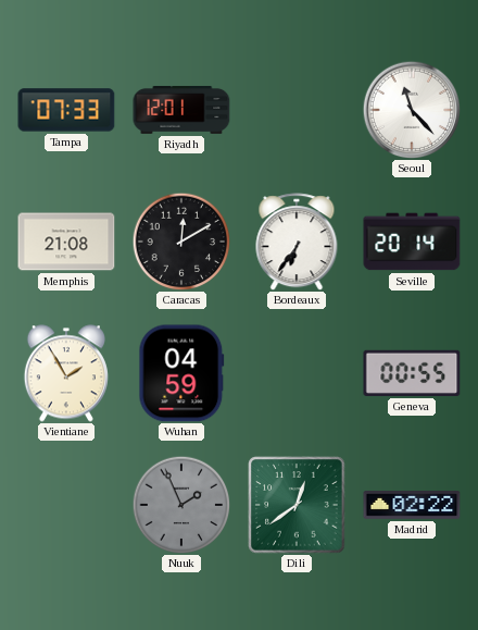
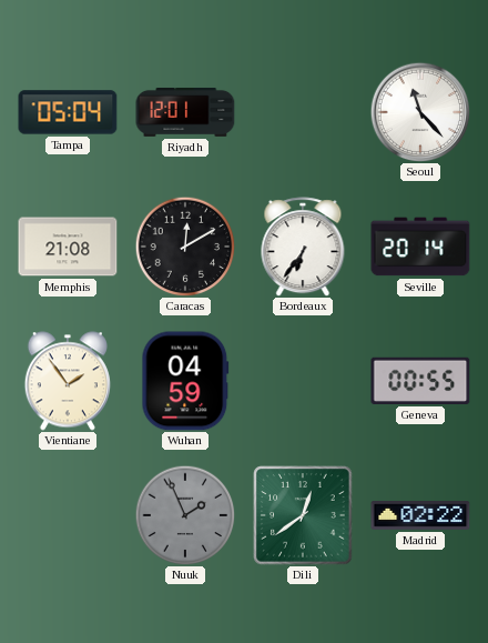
Tampa: 07:33 -> 05:04 (68, 112)
Vientiane: 1:55 -> 1:54 (68, 381)
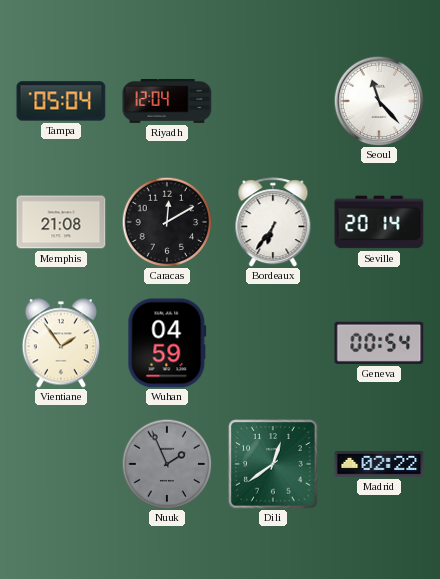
Riyadh: 12:01 -> 12:04 (167, 101)
Geneva: 00:55 -> 00:54 (379, 343)
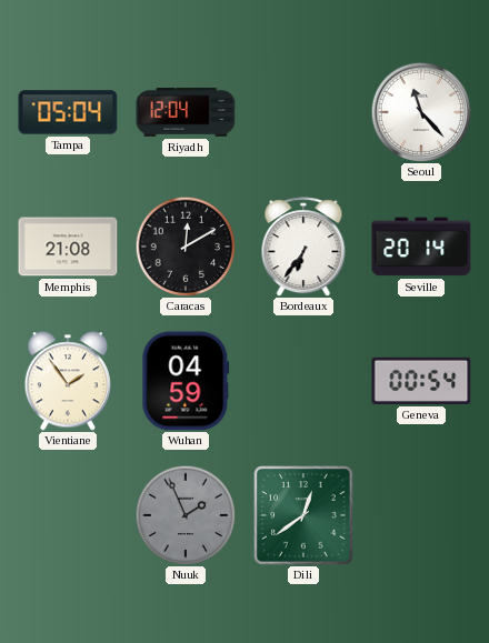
Madrid: 02:22 -> none (379, 464)
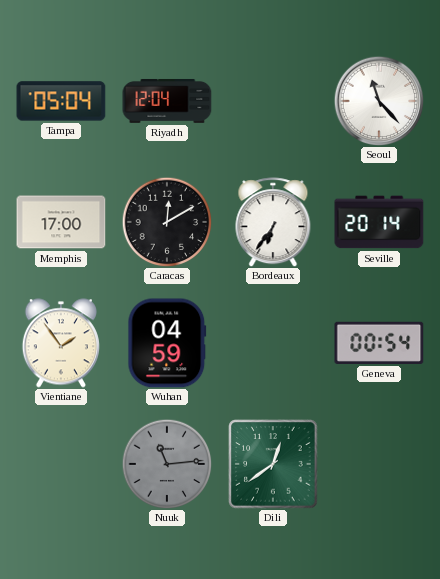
Memphis: 21:08 -> 17:00 (61, 222)
Nuuk: 1:56 -> 11:14 (167, 464)
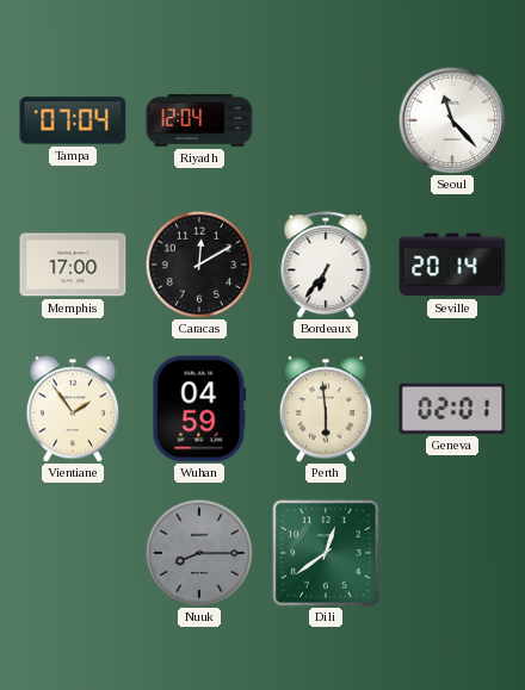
Tampa: 05:04 -> 07:04 (73, 120)
Perth: none -> 5:59 (326, 409)
Geneva: 00:54 -> 02:01 (452, 409)
Nuuk: 11:14 -> 8:15 (199, 553)
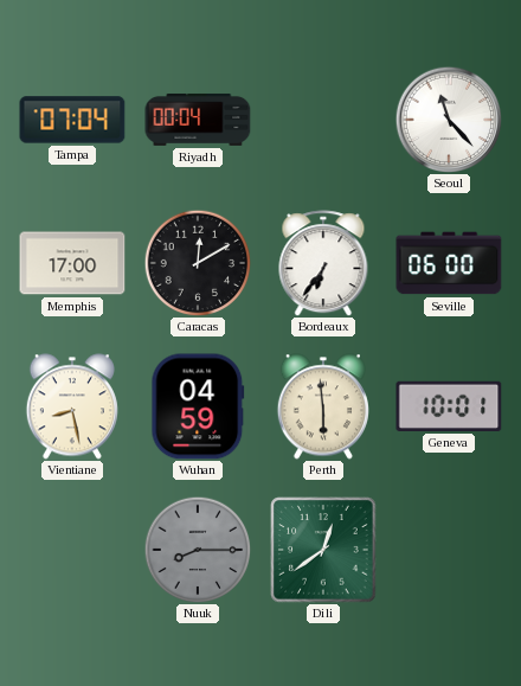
Riyadh: 12:04 -> 00:04 (198, 120)
Seville: 20:14 -> 06:00 (449, 263)
Vientiane: 1:54 -> 8:28 (72, 406)
Geneva: 02:01 -> 10:01 (449, 406)
